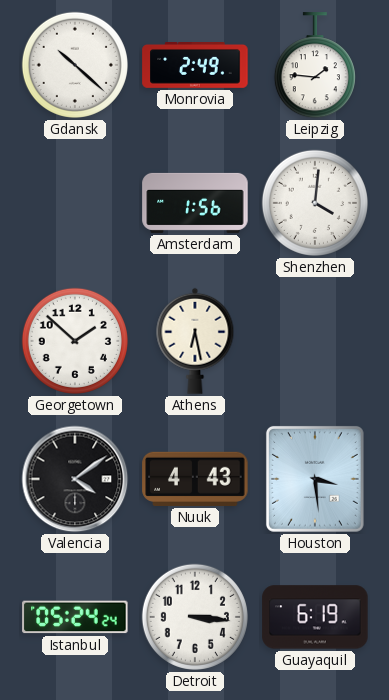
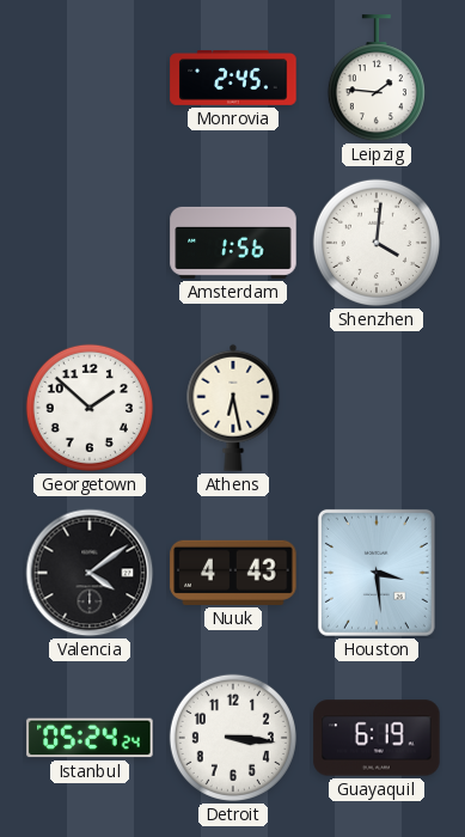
Gdansk: 10:22 -> none (75, 65)
Monrovia: 2:49 -> 2:45 (233, 79)
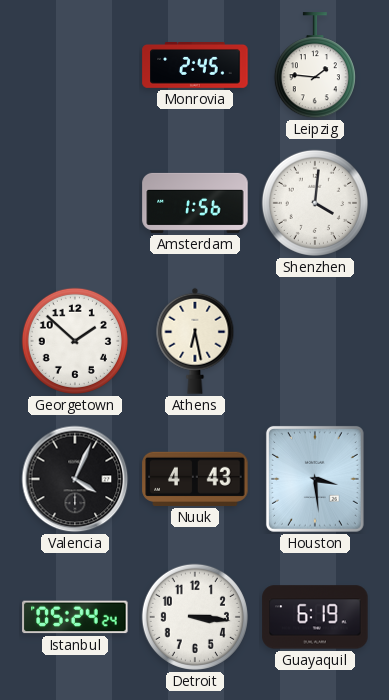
Valencia: 4:09 -> 4:04 (75, 479)
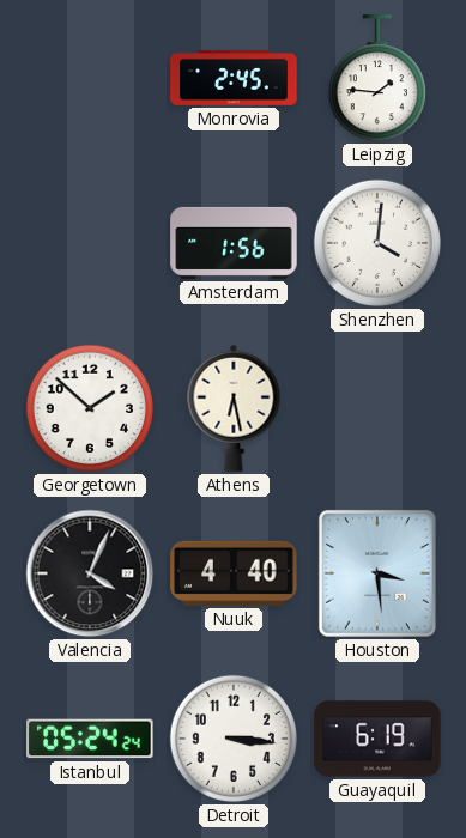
Nuuk: 4:43 -> 4:40 (234, 573)
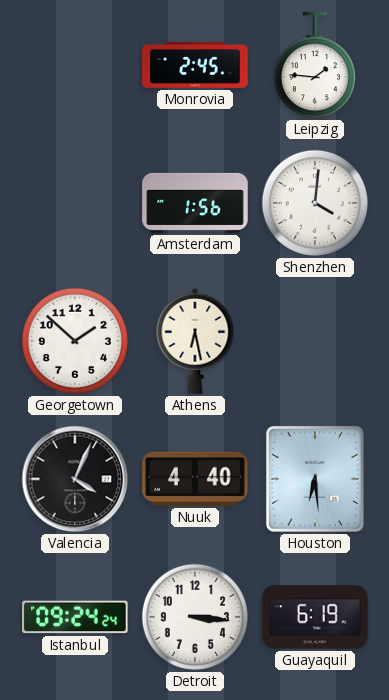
Houston: 3:29 -> 6:29 (315, 479)
Istanbul: 05:24 -> 09:24 (75, 617)
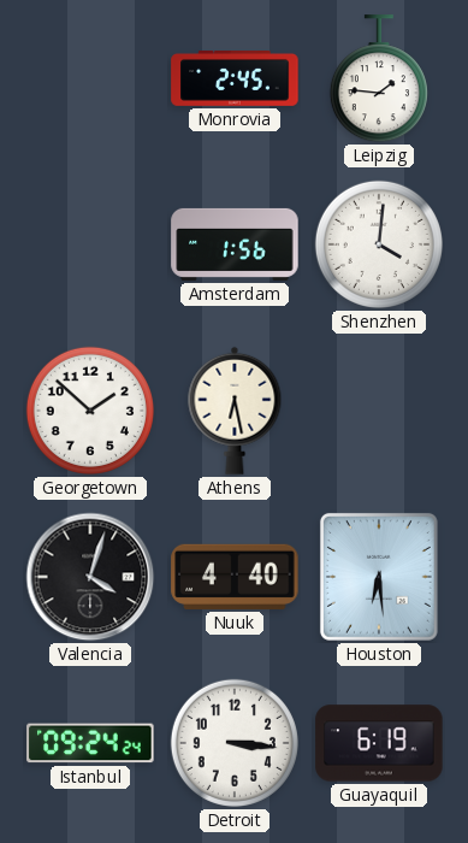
Valencia: 4:04 -> 4:03 (90, 577)
